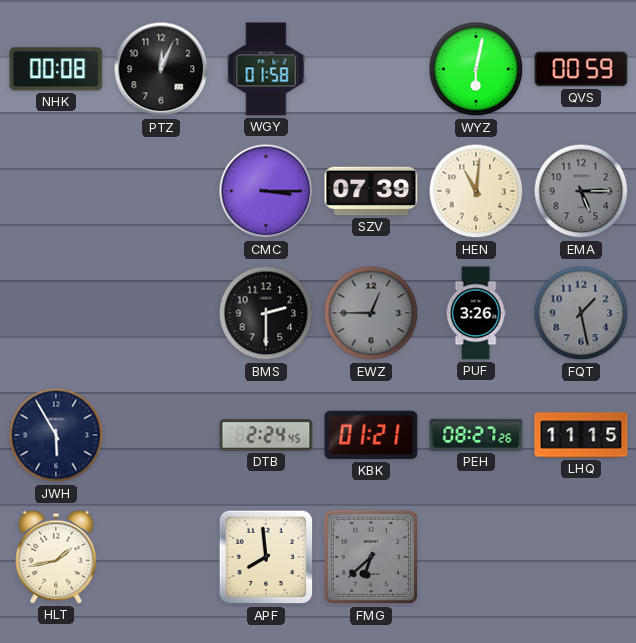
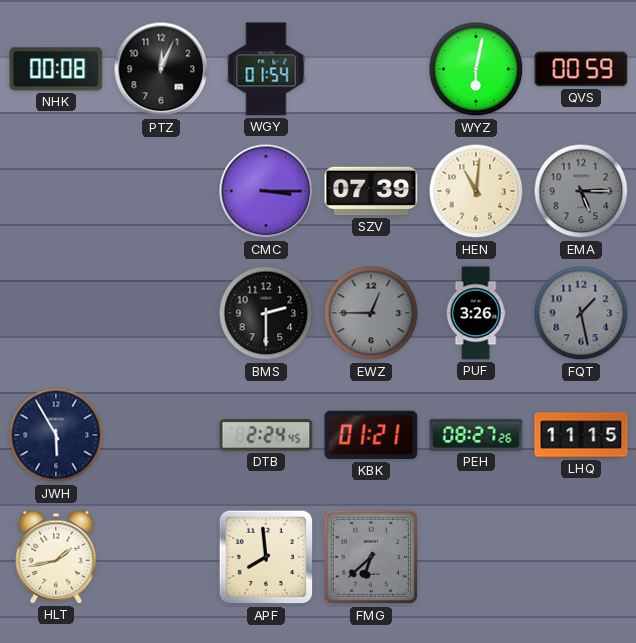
WGY: 01:58 -> 01:54 (266, 69)
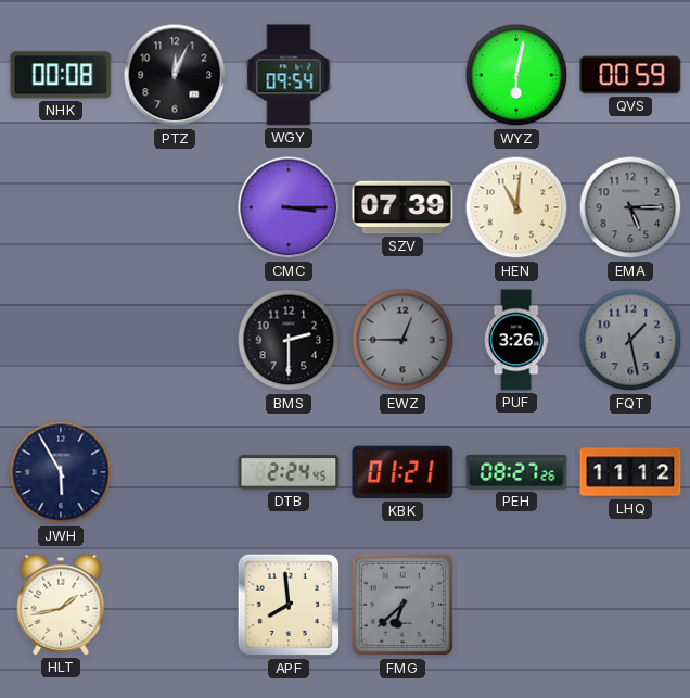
WGY: 01:54 -> 09:54 (289, 75)
LHQ: 11:15 -> 11:12 (630, 472)
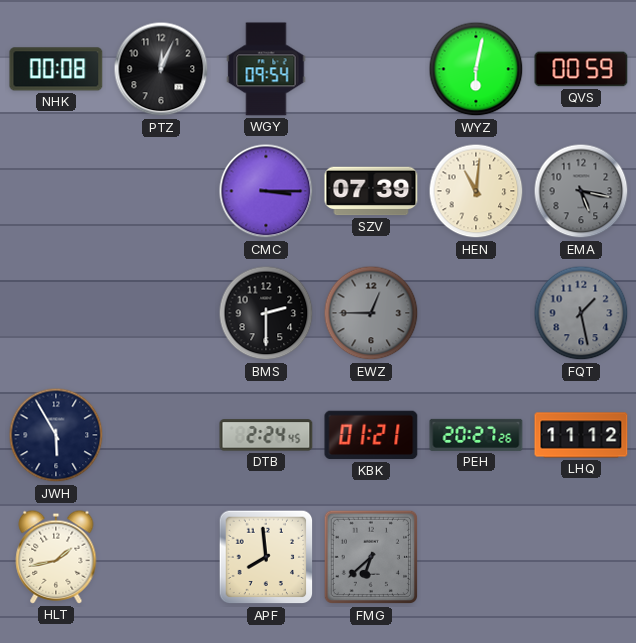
EMA: 5:15 -> 5:17 (581, 191)
PUF: 3:26 -> none (516, 340)
PEH: 08:27 -> 20:27 (476, 435)
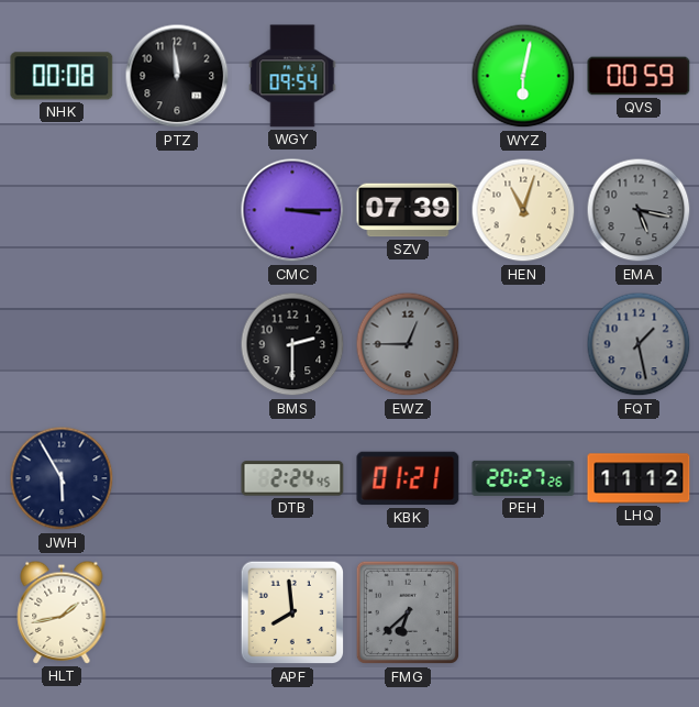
PTZ: 12:04 -> 11:59 (177, 76)
HEN: 11:01 -> 11:03 (523, 210)
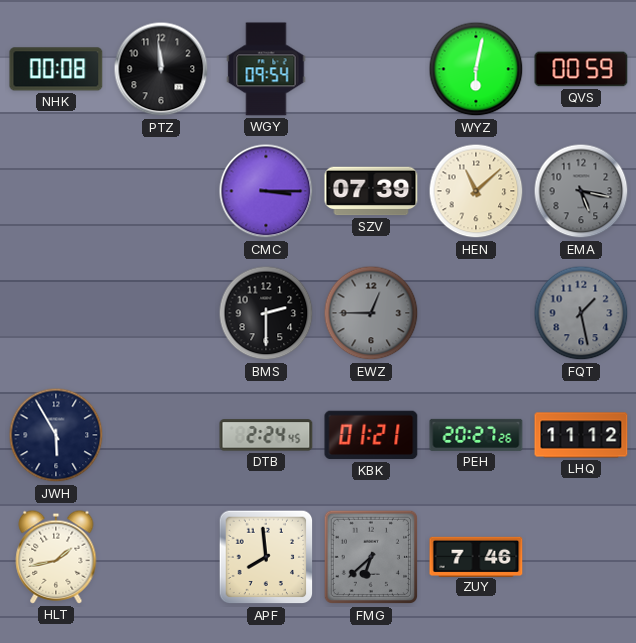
HEN: 11:03 -> 11:08 (476, 191)
ZUY: none -> 7:46 (476, 556)
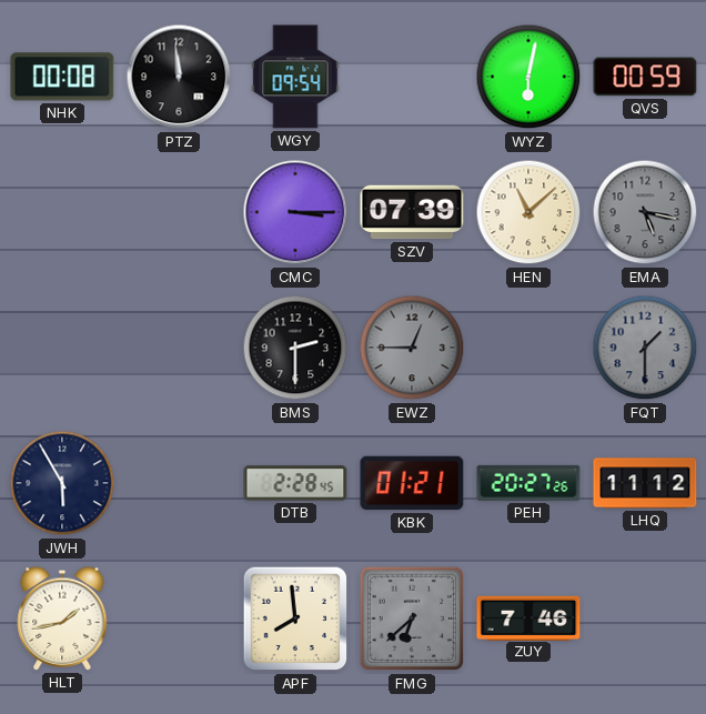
FQT: 1:28 -> 1:30 (645, 348)
DTB: 2:24 -> 2:28 (295, 483)
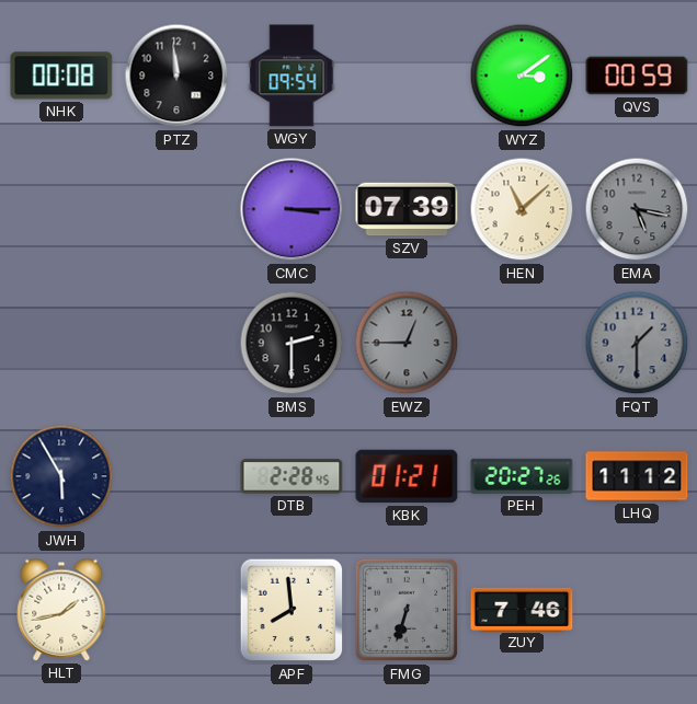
WYZ: 6:02 -> 3:09 (522, 76)
FMG: 6:38 -> 6:33 (407, 610)
